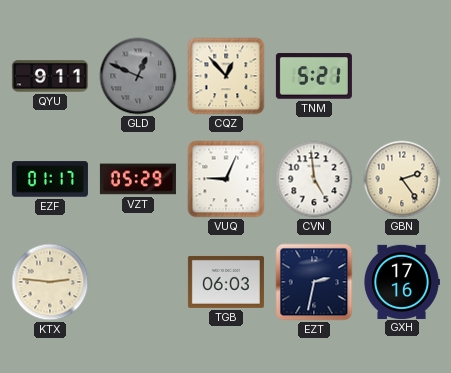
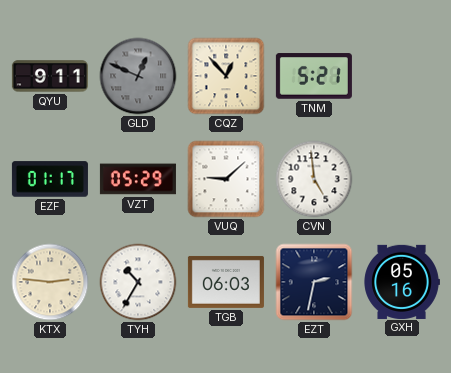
VUQ: 9:04 -> 9:08 (226, 179)
GBN: 2:24 -> none (402, 179)
TYH: none -> 10:35 (138, 282)
GXH: 17:16 -> 05:16 (402, 281)
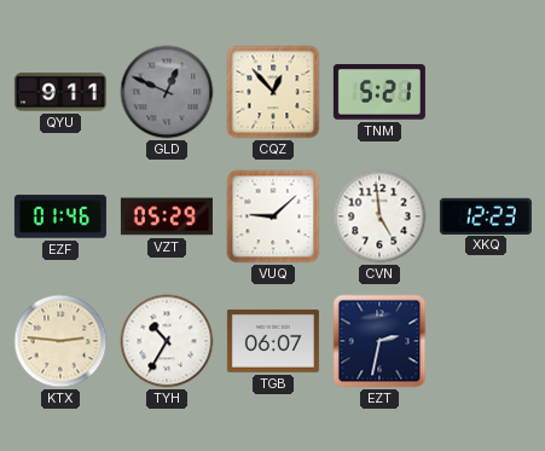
EZF: 01:17 -> 01:46 (60, 216)
XKQ: none -> 12:23 (486, 215)
TGB: 06:03 -> 06:07 (273, 341)
GXH: 05:16 -> none (402, 281)
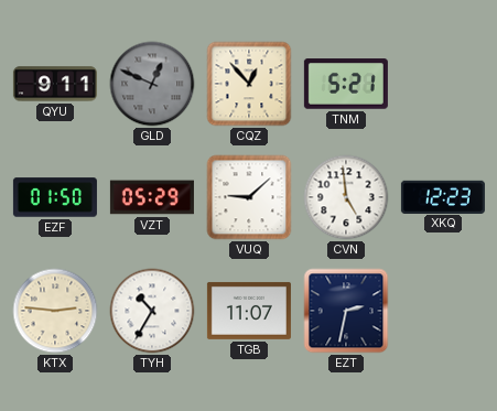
EZF: 01:46 -> 01:50 (55, 197)
TGB: 06:07 -> 11:07 (249, 311)
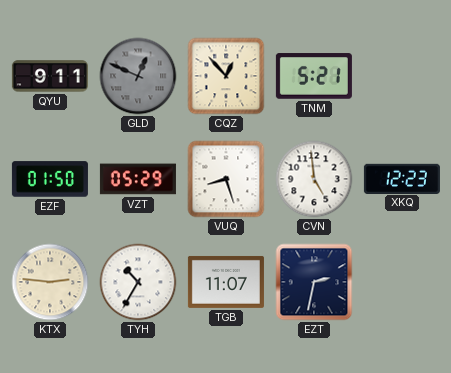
VUQ: 9:08 -> 8:27 (226, 179)
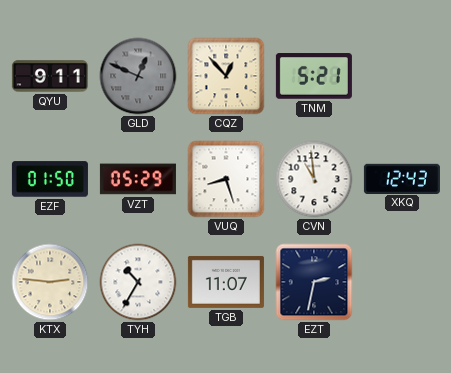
CVN: 4:59 -> 10:59 (314, 179)
XKQ: 12:23 -> 12:43 (402, 178)
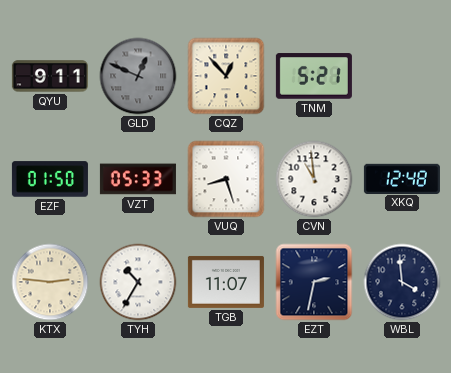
VZT: 05:29 -> 05:33 (138, 179)
XKQ: 12:43 -> 12:48 (402, 178)
WBL: none -> 3:59 (402, 282)
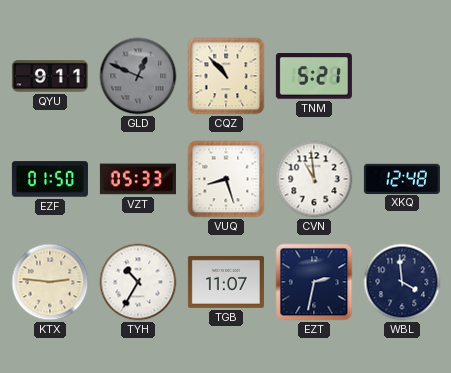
CQZ: 12:53 -> 10:53 (226, 76)
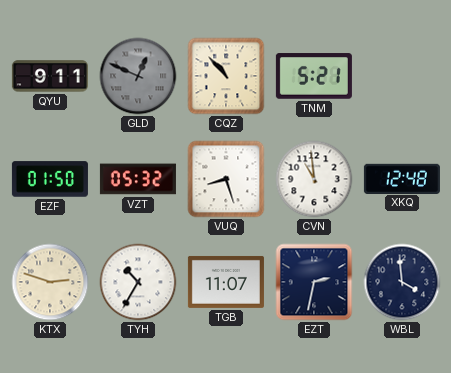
VZT: 05:33 -> 05:32 (138, 179)
KTX: 2:46 -> 2:48 (50, 282)
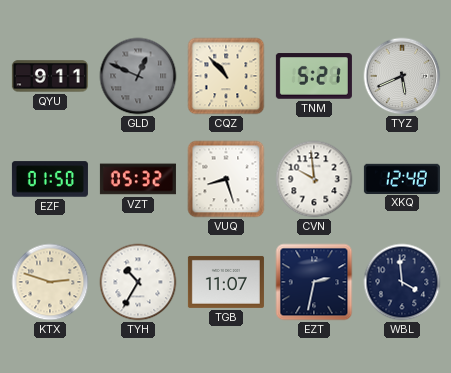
TYZ: none -> 5:41 (402, 76)
CVN: 10:59 -> 9:59 (314, 179)
